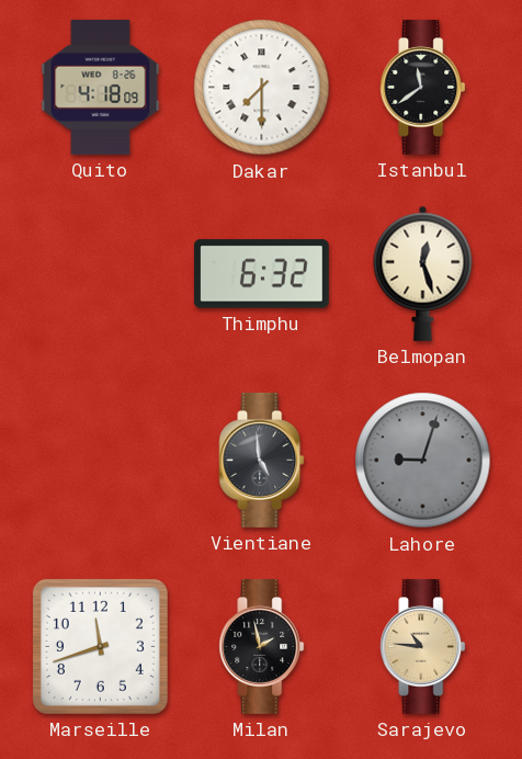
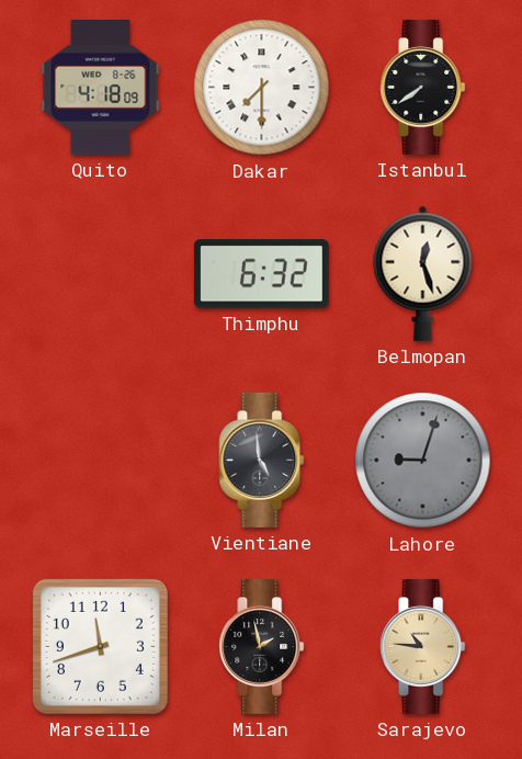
Istanbul: 11:39 -> 7:39 (423, 88)
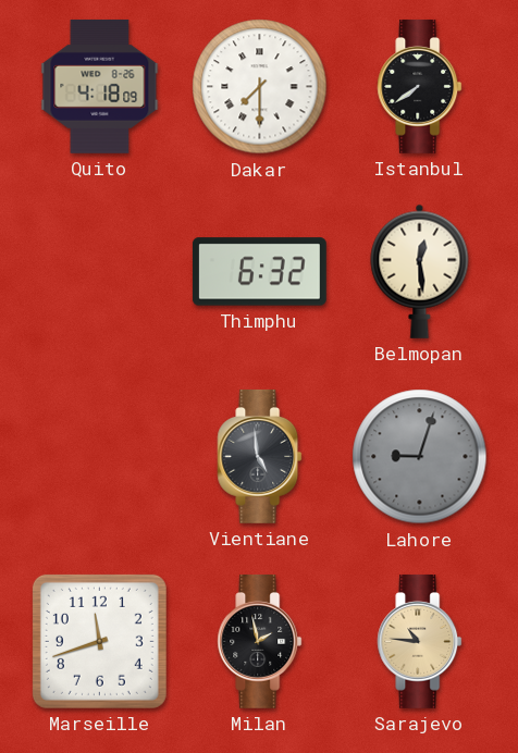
Belmopan: 12:27 -> 12:29 (420, 271)
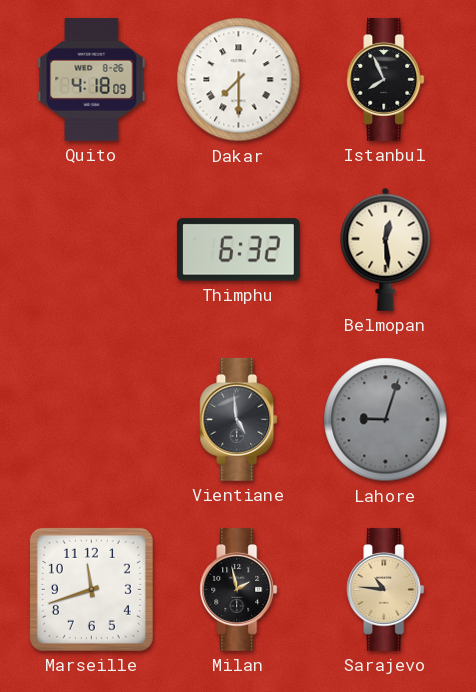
Istanbul: 7:39 -> 7:56 (386, 80)
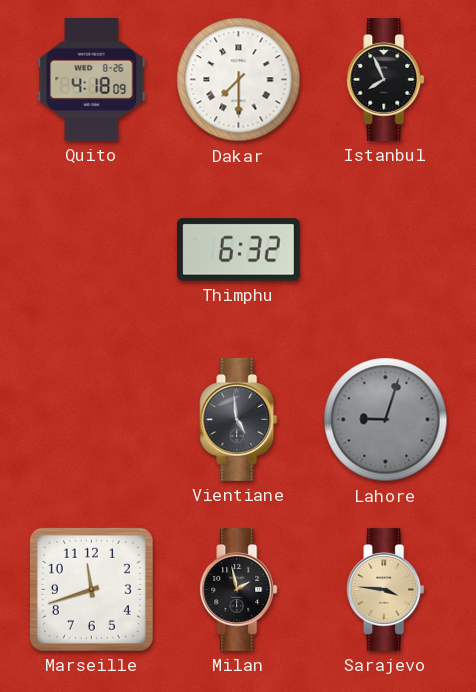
Belmopan: 12:29 -> none (386, 249)
Sarajevo: 10:46 -> 3:46 (386, 590)
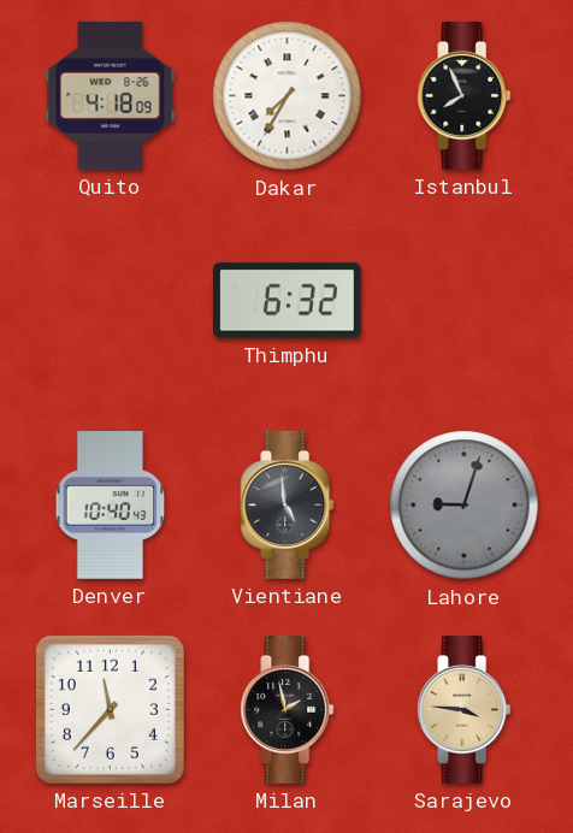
Dakar: 7:30 -> 7:35 (288, 96)
Denver: none -> 10:40 (111, 506)
Marseille: 11:42 -> 11:37 (110, 709)
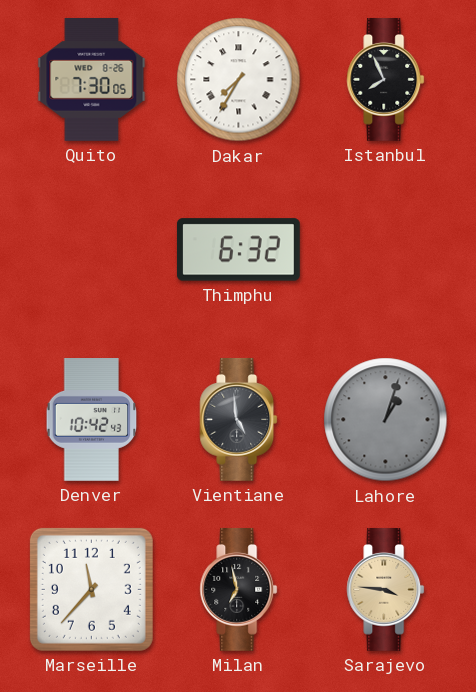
Quito: 4:18 -> 7:30 (92, 79)
Denver: 10:40 -> 10:42 (92, 420)
Lahore: 9:03 -> 1:03 (386, 420)
Milan: 1:58 -> 6:58 (239, 590)
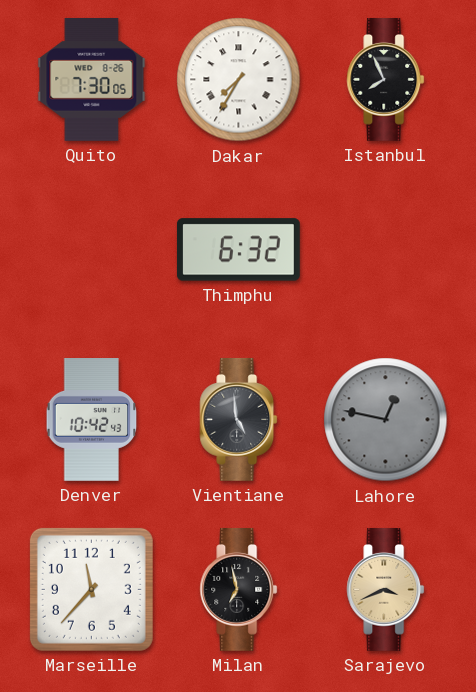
Lahore: 1:03 -> 12:47 (386, 420)
Sarajevo: 3:46 -> 3:41 (386, 590)
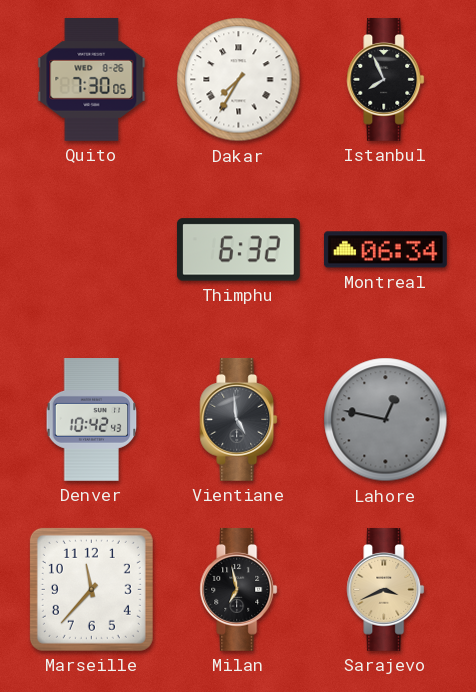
Montreal: none -> 06:34 (385, 250)
